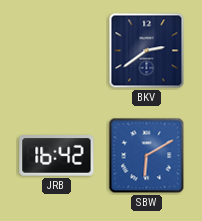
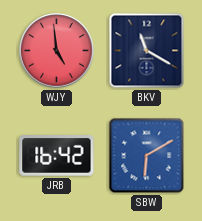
WJY: none -> 4:59 (57, 51)
BKV: 2:39 -> 11:20 (147, 51)
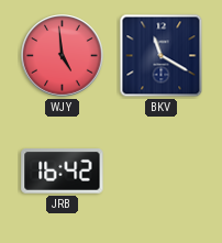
SBW: 6:10 -> none (147, 156)
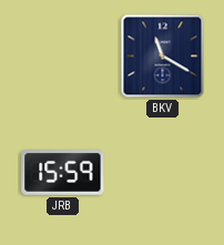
WJY: 4:59 -> none (63, 56)
JRB: 16:42 -> 15:59 (63, 173)
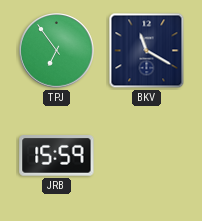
TPJ: none -> 6:54 (57, 51)
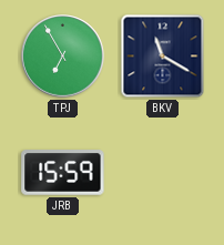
TPJ: 6:54 -> 6:55 (63, 57)
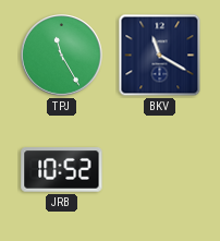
TPJ: 6:55 -> 11:25 (62, 56)
JRB: 15:59 -> 10:52 (62, 170)
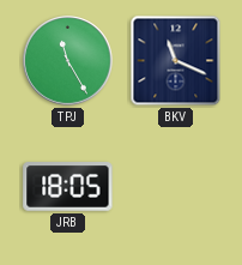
BKV: 11:20 -> 11:19 (176, 61)
JRB: 10:52 -> 18:05 (68, 187)
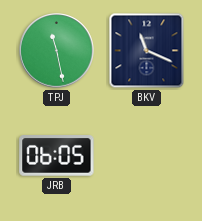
TPJ: 11:25 -> 11:28 (57, 51)
JRB: 18:05 -> 06:05 (57, 156)
